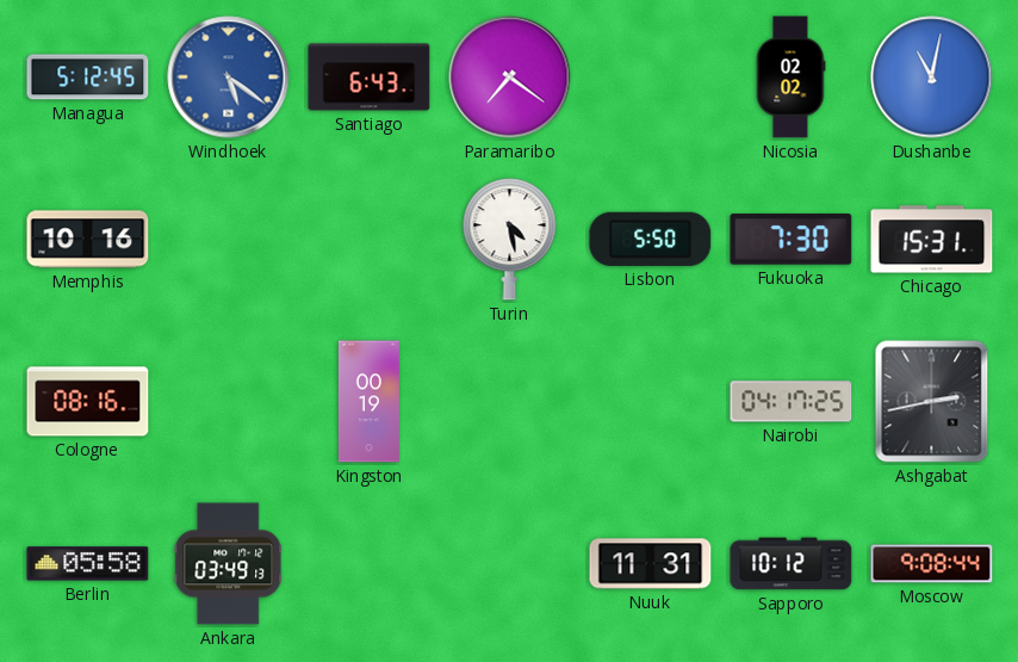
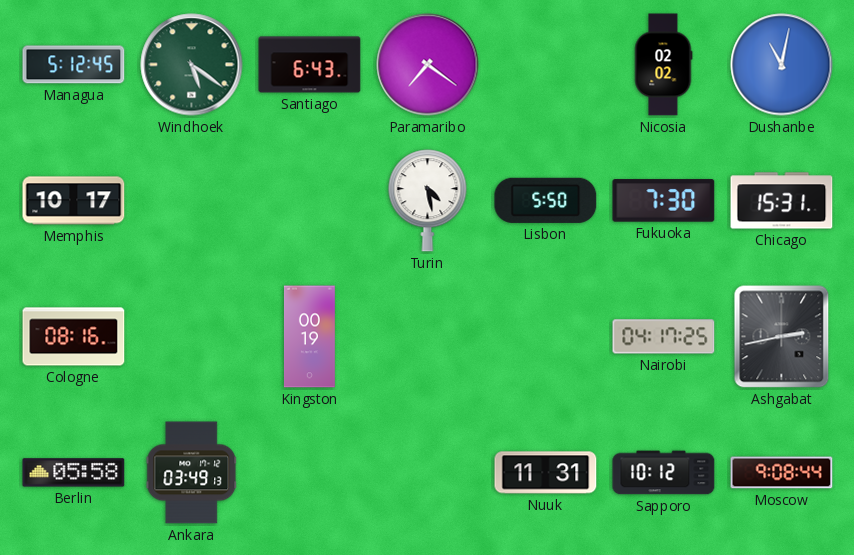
Windhoek dial: blue -> green (192, 65)
Memphis: 10:16 -> 10:17 (74, 201)
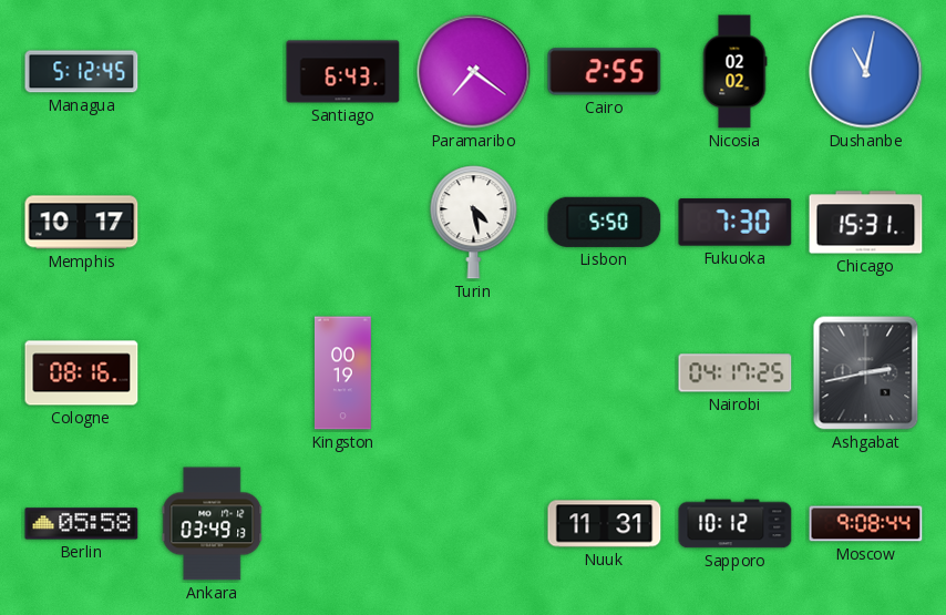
Windhoek: 5:21 -> none (192, 65)
Cairo: none -> 2:55 (605, 72)
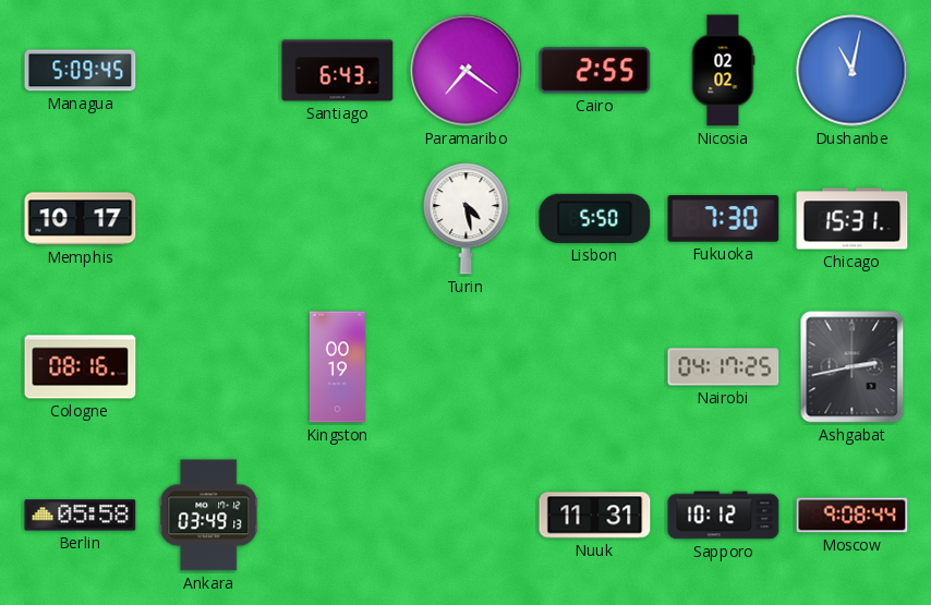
Managua: 5:12 -> 5:09 (81, 71)
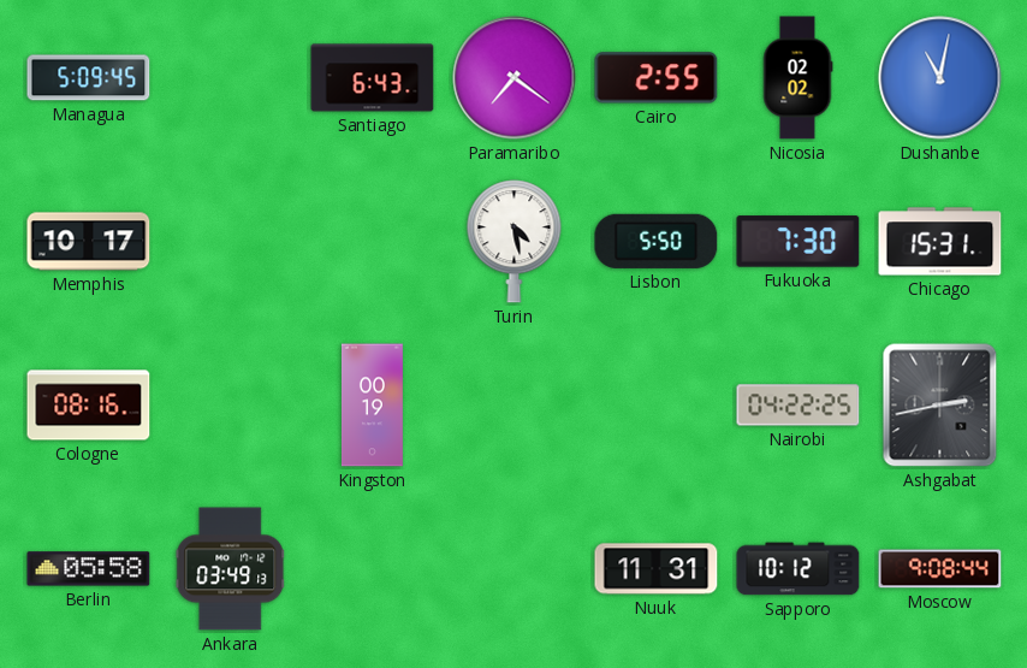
Nairobi: 04:17 -> 04:22 (799, 406)
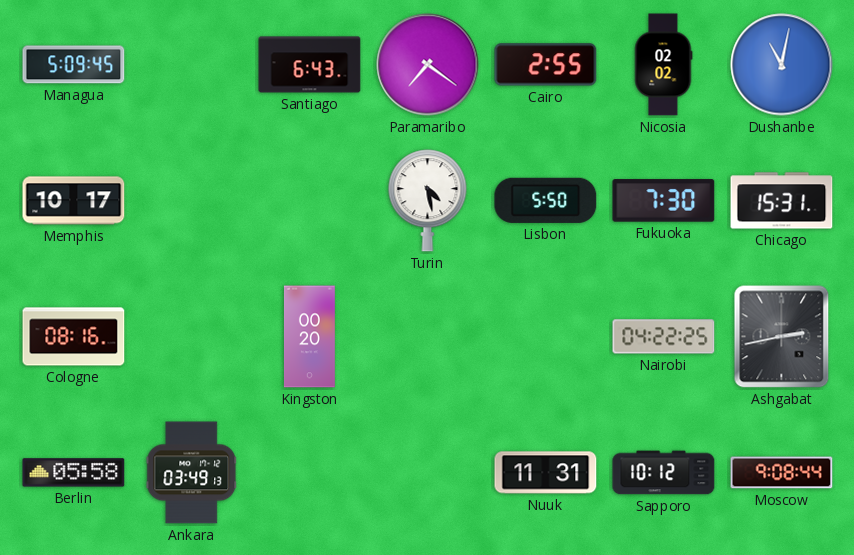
Kingston: 00:19 -> 00:20 (309, 337)
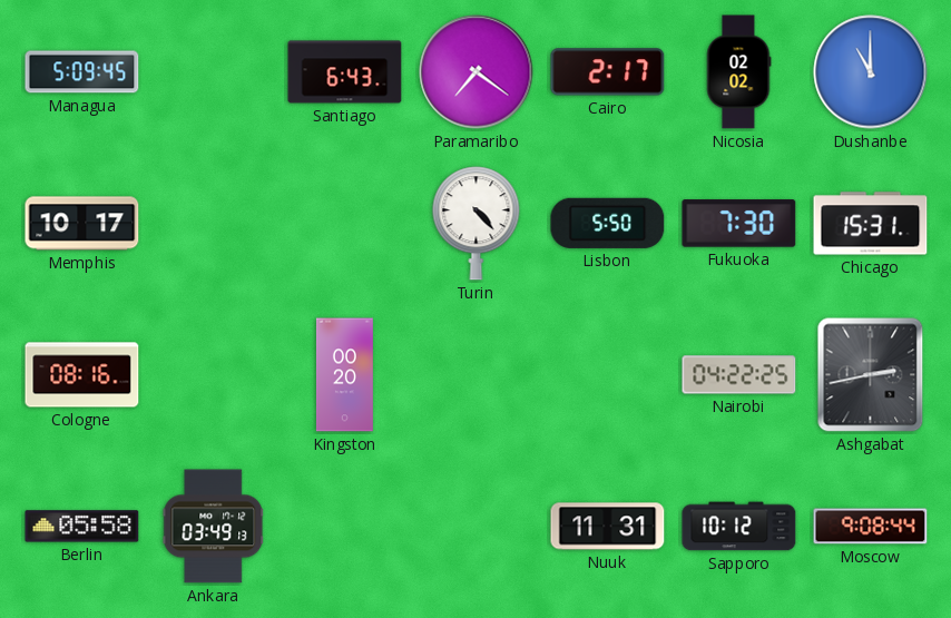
Cairo: 2:55 -> 2:17 (608, 72)
Dushanbe: 11:02 -> 11:00 (871, 72)
Turin: 4:28 -> 4:23 (477, 224)
